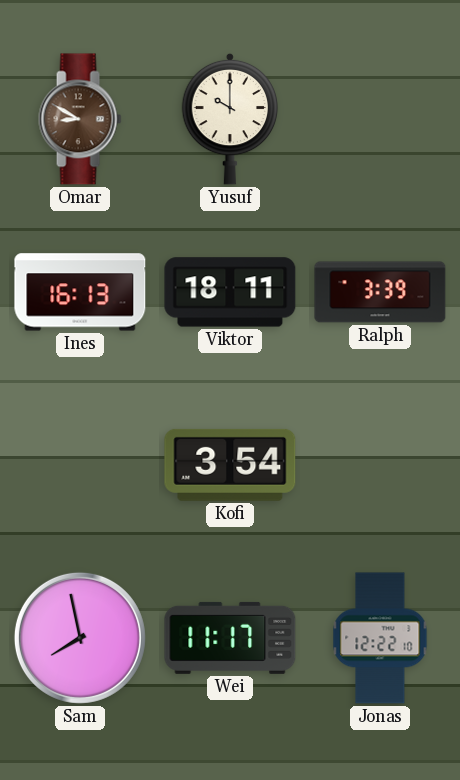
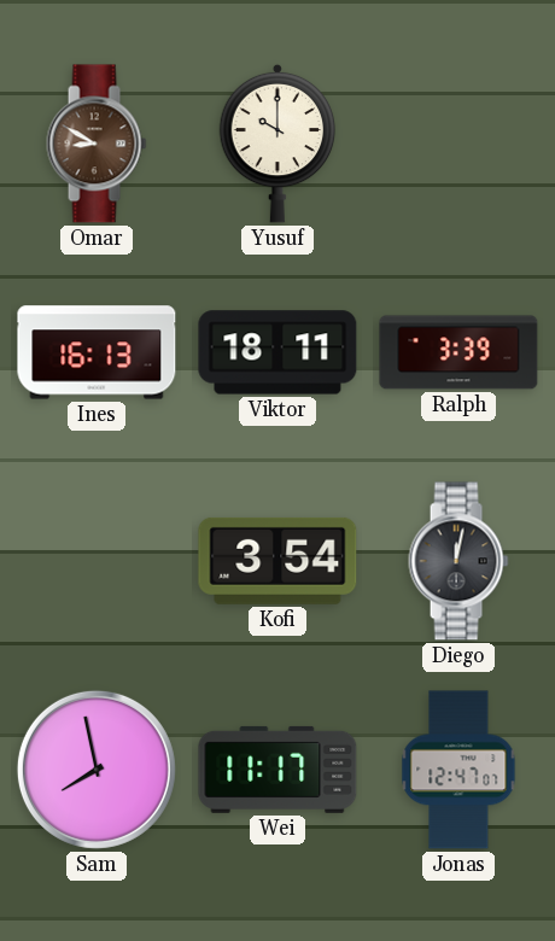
Diego: none -> 12:02 (458, 561)
Jonas: 12:22 -> 12:47 (458, 770)
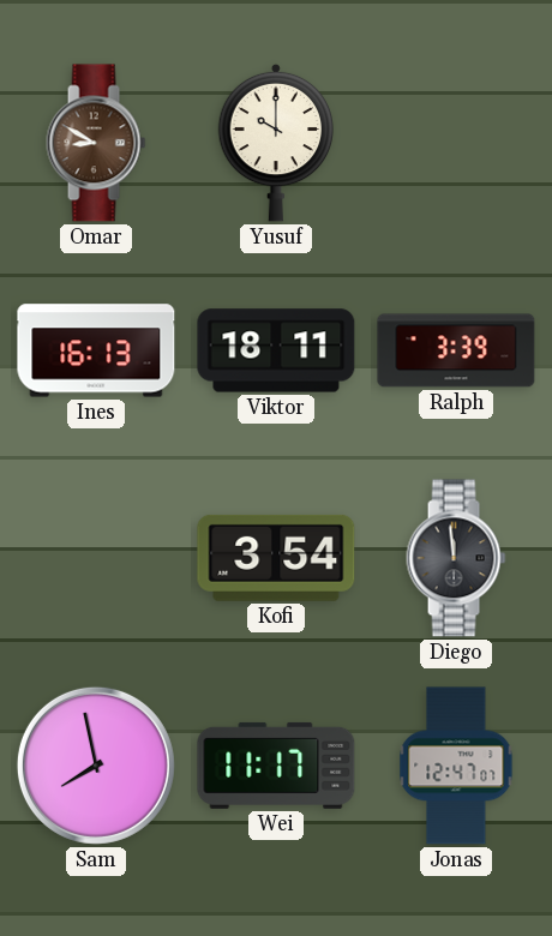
Diego: 12:02 -> 11:59 (456, 558)
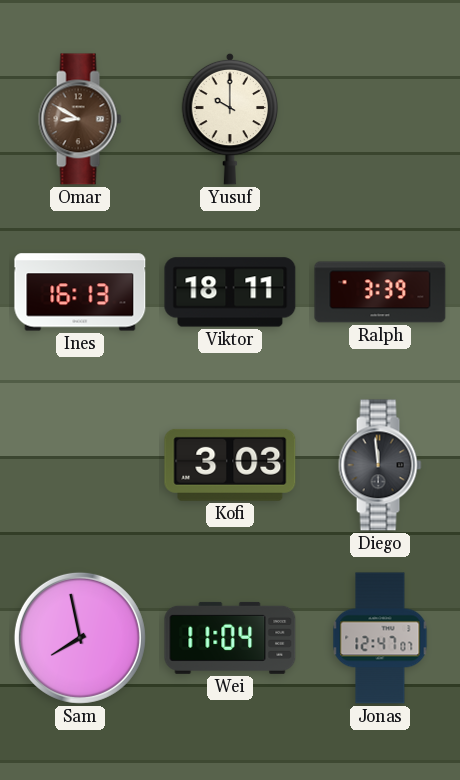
Kofi: 3:54 -> 3:03 (230, 465)
Wei: 11:17 -> 11:04 (230, 638)
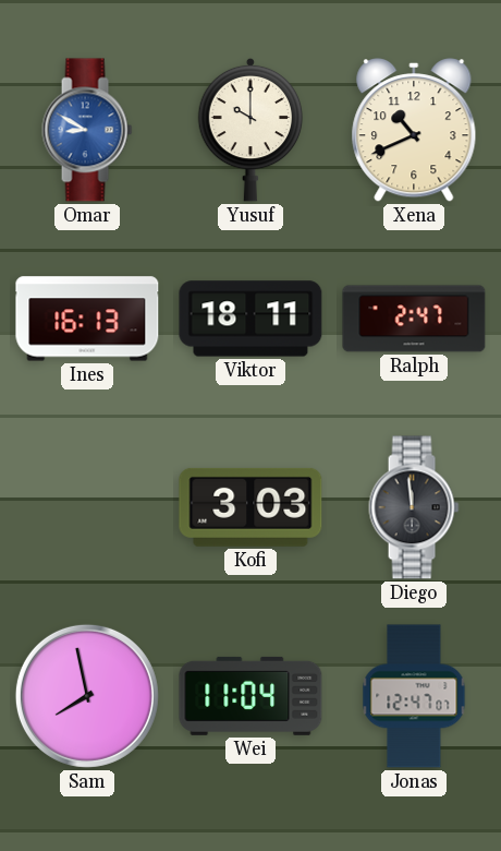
Omar dial: brown -> blue (87, 130)
Xena: none -> 10:41 (414, 131)
Ralph: 3:39 -> 2:47 (414, 319)
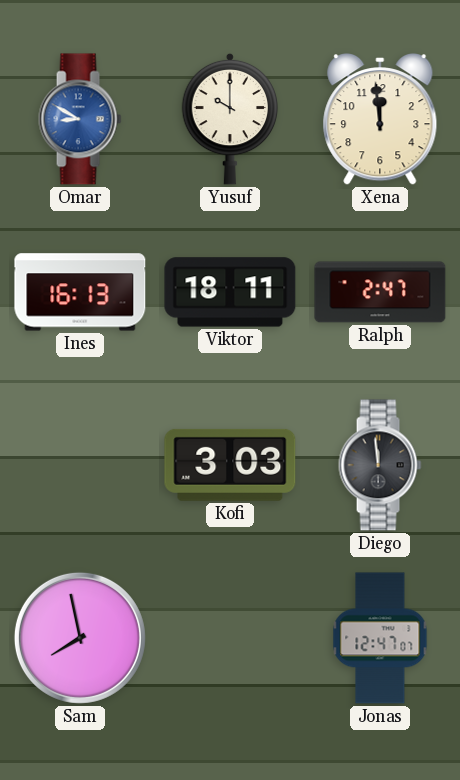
Xena: 10:41 -> 11:59 (380, 120)
Wei: 11:04 -> none (250, 696)
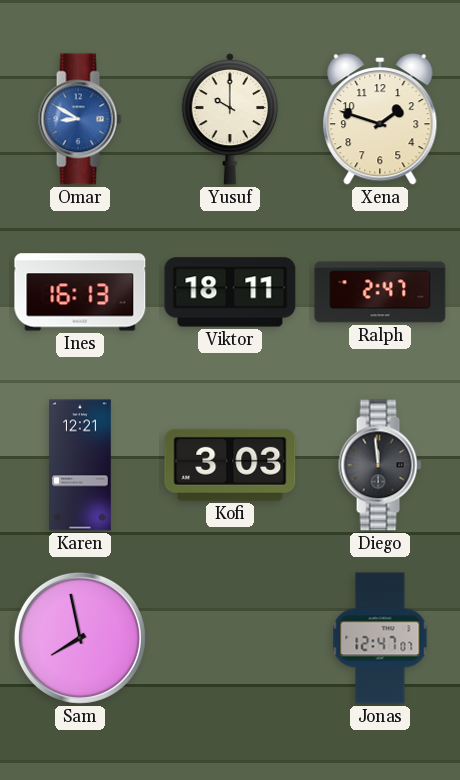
Xena: 11:59 -> 1:48 (380, 120)
Karen: none -> 12:21 (80, 465)
